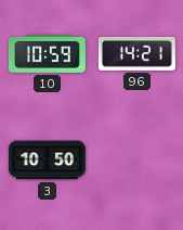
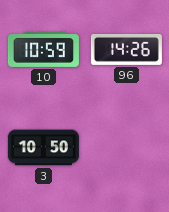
96: 14:21 -> 14:26 (126, 49)
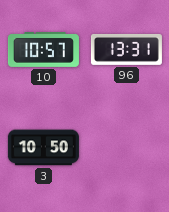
10: 10:59 -> 10:57 (43, 50)
96: 14:26 -> 13:31 (126, 49)
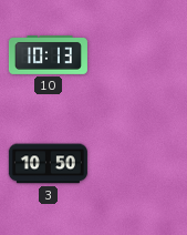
10: 10:57 -> 10:13 (48, 55)
96: 13:31 -> none (126, 49)
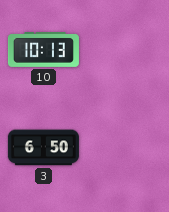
3: 10:50 -> 6:50 (43, 148)
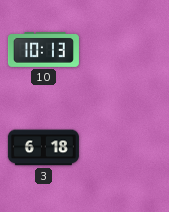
3: 6:50 -> 6:18 (43, 148)
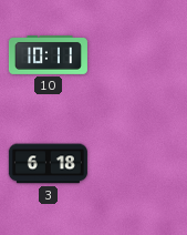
10: 10:13 -> 10:11 (48, 55)
